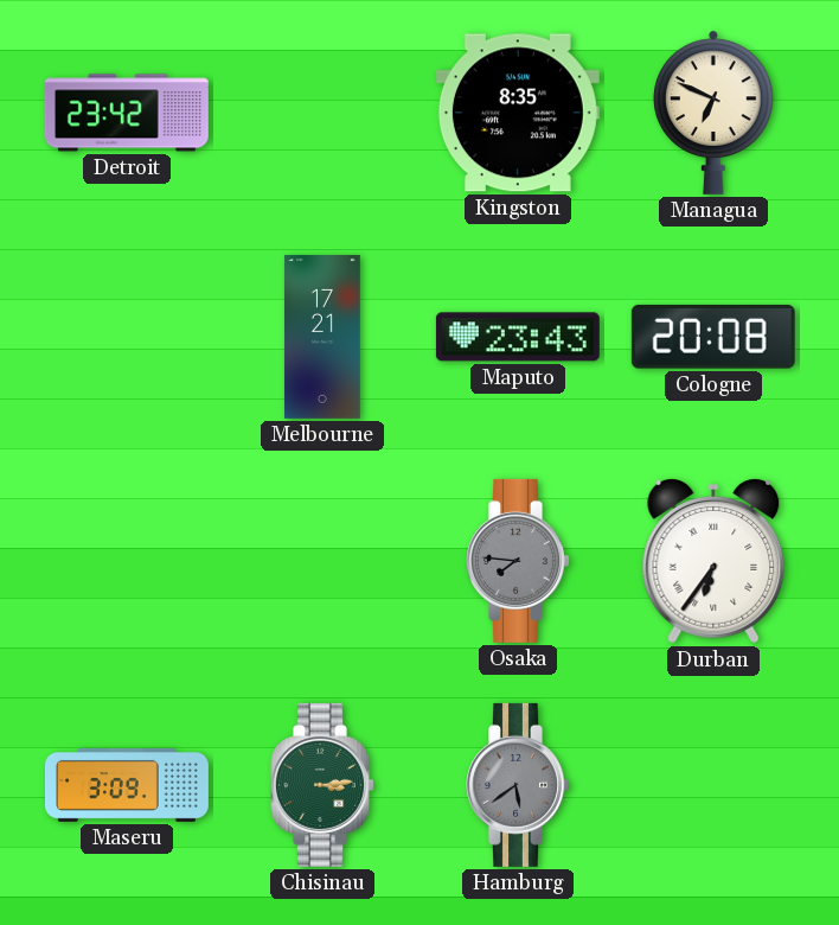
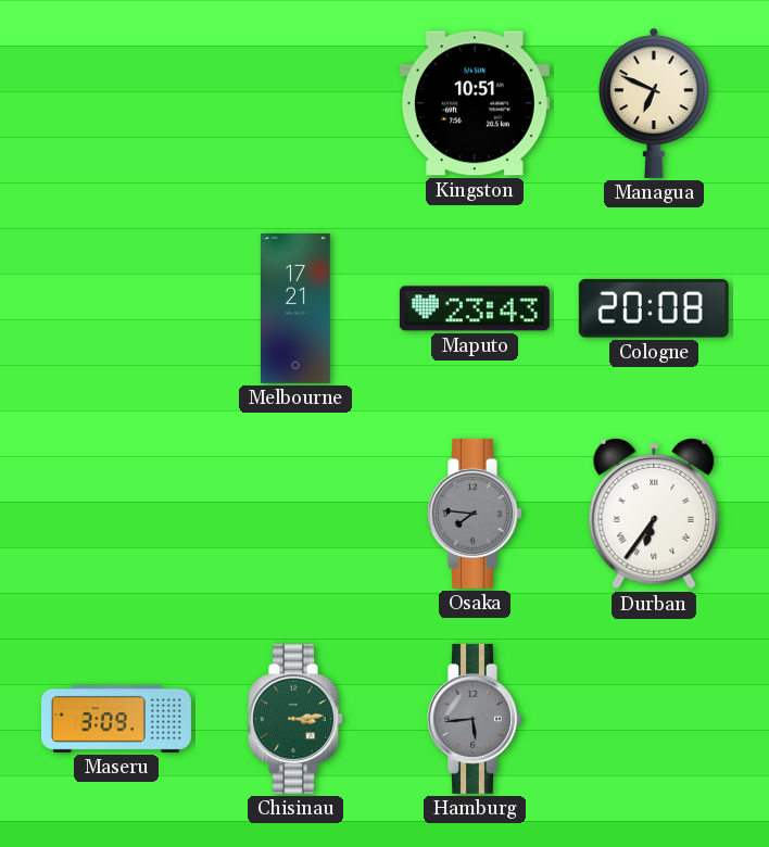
Detroit: 23:42 -> none (127, 113)
Kingston: 8:35 -> 10:51 (475, 103)
Hamburg: 5:39 -> 5:44 (475, 719)
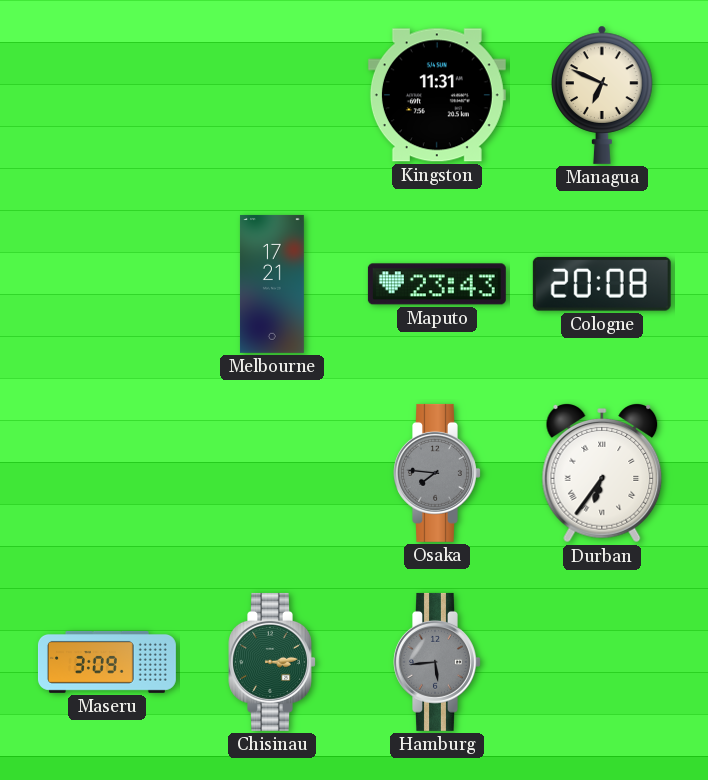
Kingston: 10:51 -> 11:31 (437, 95)
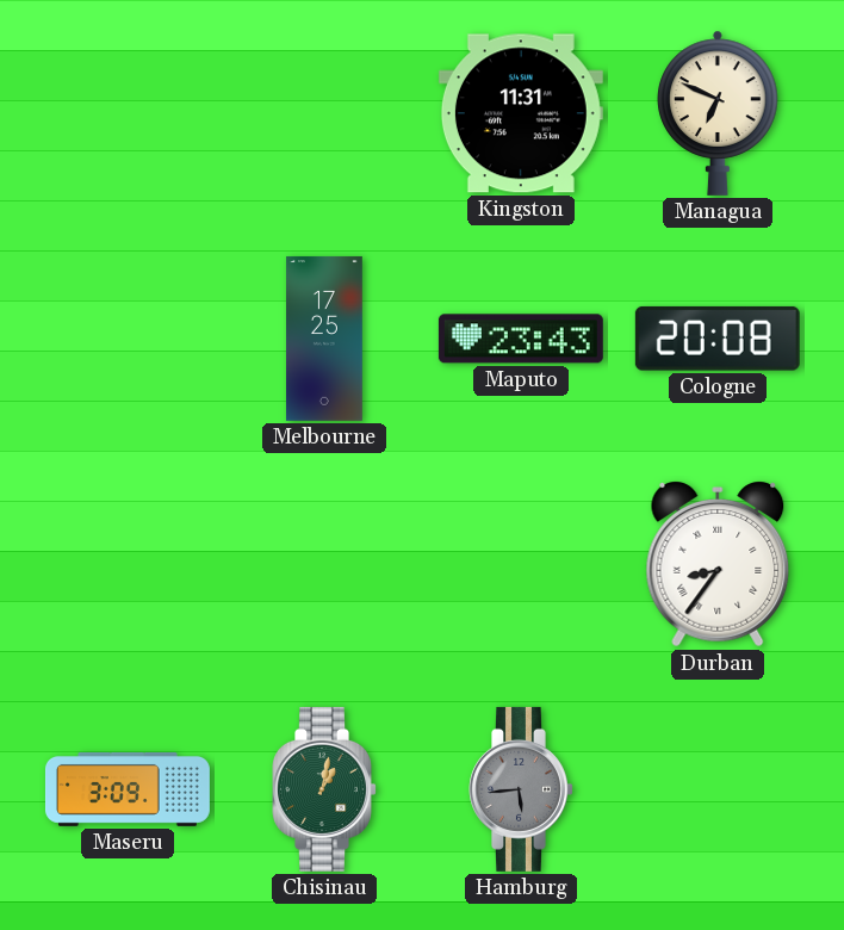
Melbourne: 17:21 -> 17:25 (324, 339)
Osaka: 7:46 -> none (437, 473)
Durban: 6:36 -> 8:36 (718, 564)
Chisinau: 3:14 -> 1:02 (324, 789)
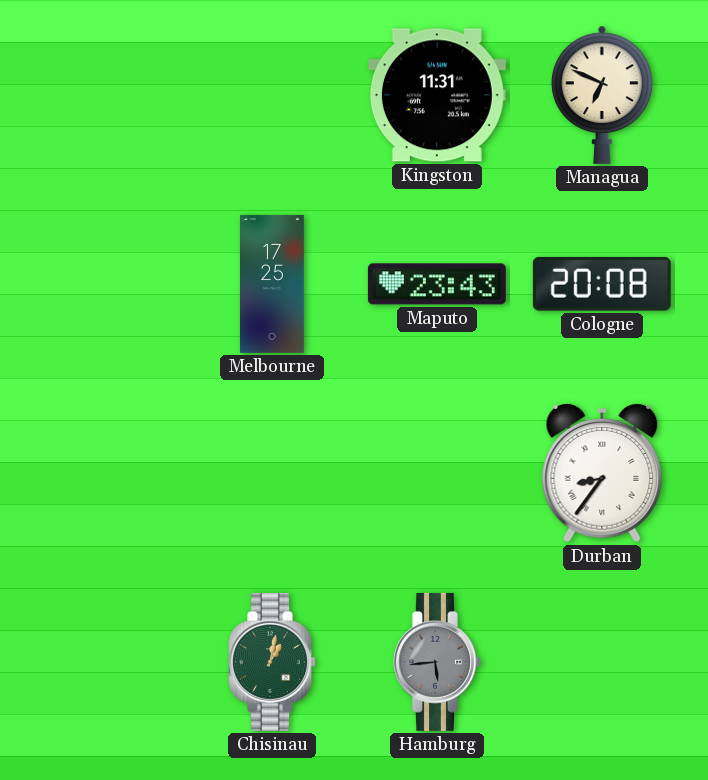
Maseru: 3:09 -> none (128, 789)
